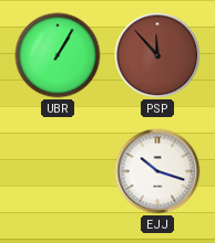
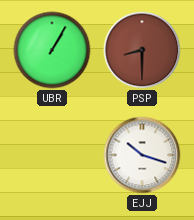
PSP: 11:53 -> 8:30 (142, 50)
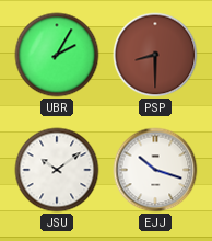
UBR: 1:05 -> 2:05 (57, 55)
JSU: none -> 10:09 (57, 170)
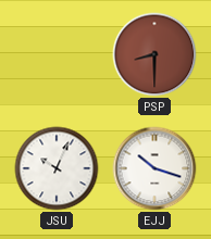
UBR: 2:05 -> none (57, 55)
JSU: 10:09 -> 10:04 (57, 168)
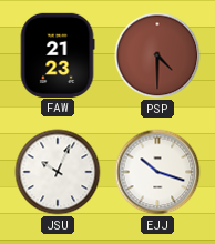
FAW: none -> 21:23 (58, 54)
PSP: 8:30 -> 4:30 (157, 55)
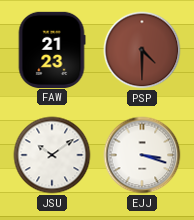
JSU: 10:04 -> 10:09 (52, 155)
EJJ: 10:18 -> 3:18 (142, 155)
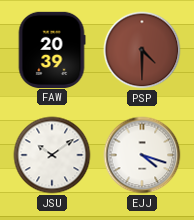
FAW: 21:23 -> 20:39 (52, 49)
EJJ: 3:18 -> 4:18 (142, 155)
